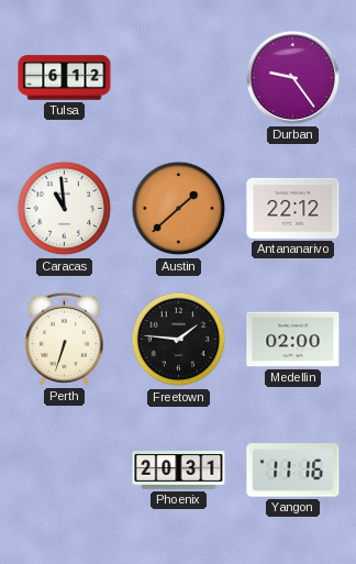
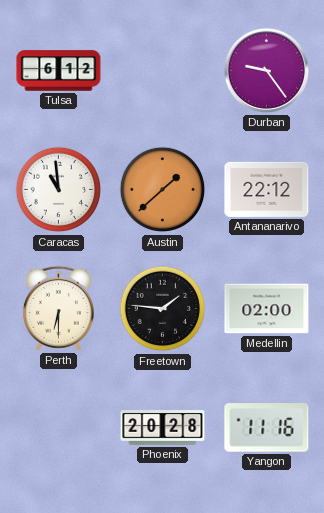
Perth: 6:33 -> 6:30 (58, 308)
Phoenix: 20:31 -> 20:28 (163, 428)
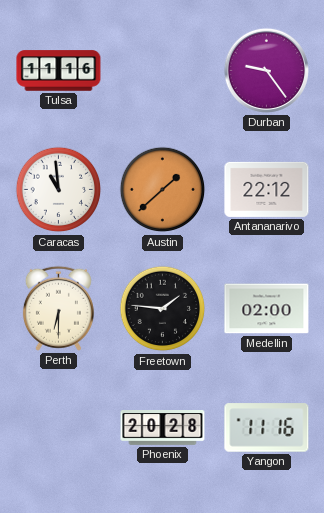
Tulsa: 6:12 -> 11:16 (59, 71)
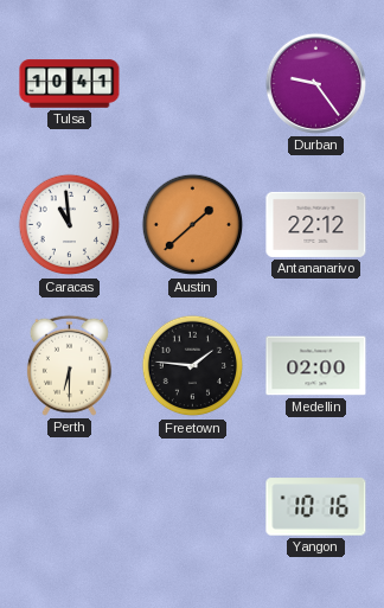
Tulsa: 11:16 -> 10:41 (70, 84)
Phoenix: 20:28 -> none (163, 428)
Yangon: 11:16 -> 10:16 (316, 507)
